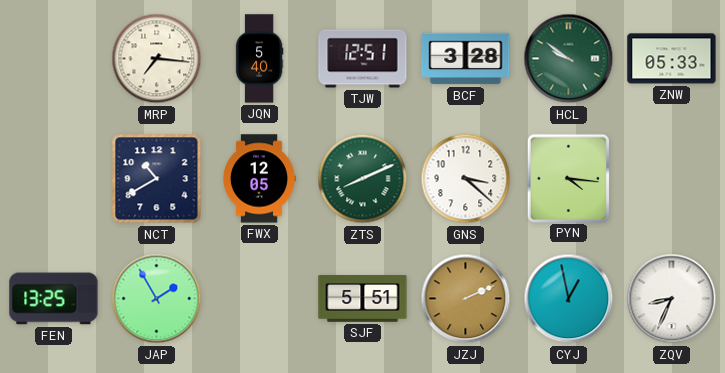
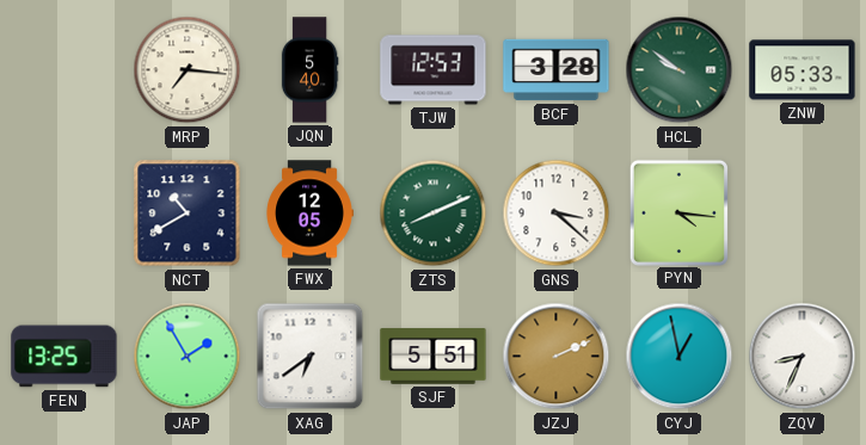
TJW: 12:51 -> 12:53 (434, 70)
XAG: none -> 6:39 (311, 357)
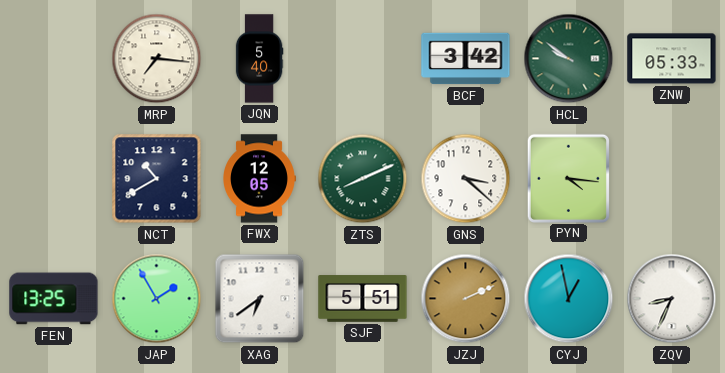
TJW: 12:53 -> none (434, 70)
BCF: 3:28 -> 3:42 (466, 59)
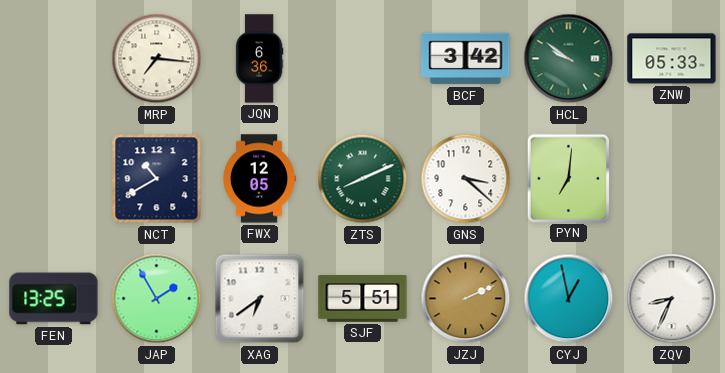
JQN: 5:40 -> 6:36 (259, 59)
PYN: 4:16 -> 7:01 (568, 178)
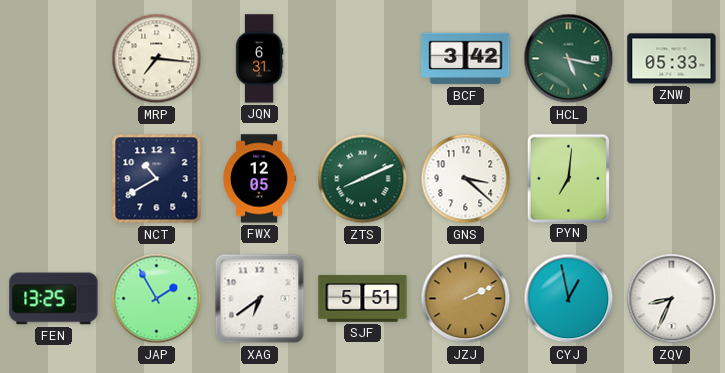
JQN: 6:36 -> 6:31 (259, 59)
HCL: 9:51 -> 5:17 (569, 59)
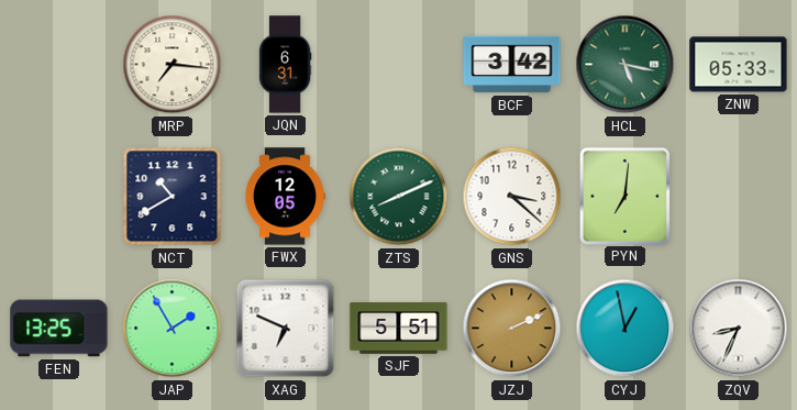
XAG: 6:39 -> 6:49 (286, 329)
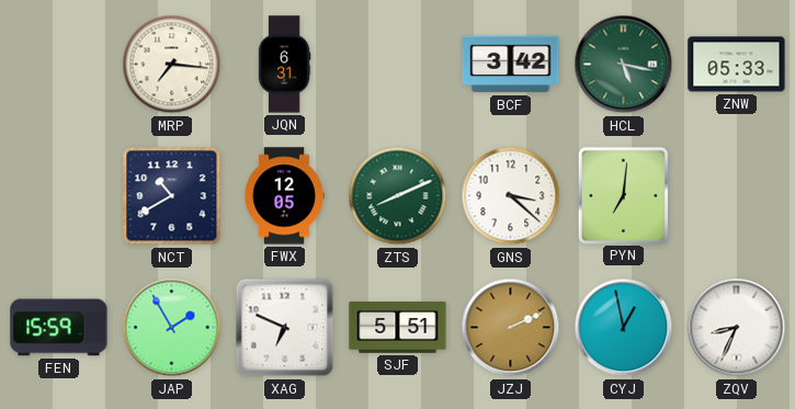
FEN: 13:25 -> 15:59 (59, 328)
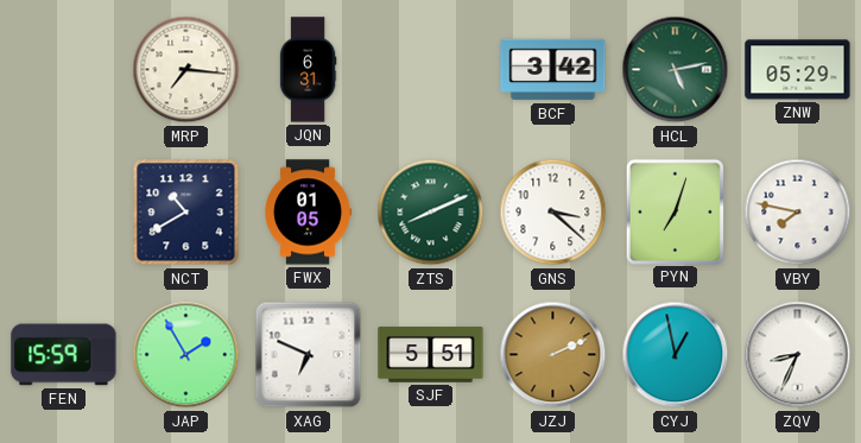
HCL: 5:17 -> 5:13 (676, 70)
ZNW: 05:33 -> 05:29 (798, 70)
FWX: 12:05 -> 01:05 (309, 213)
PYN: 7:01 -> 7:03 (675, 211)
VBY: none -> 7:47 (798, 213)
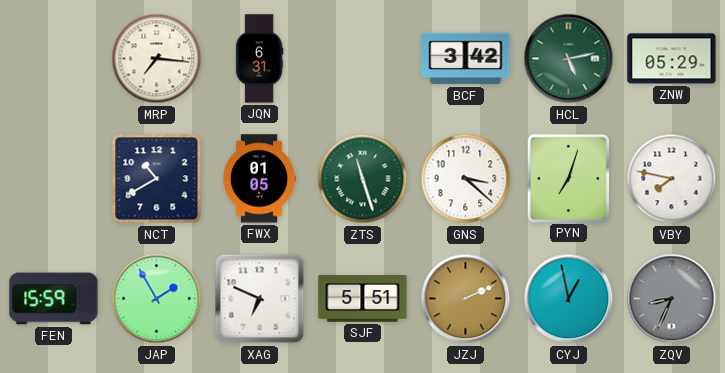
ZTS: 8:11 -> 11:27 (363, 179)
ZQV dial: white -> grey (672, 299)
